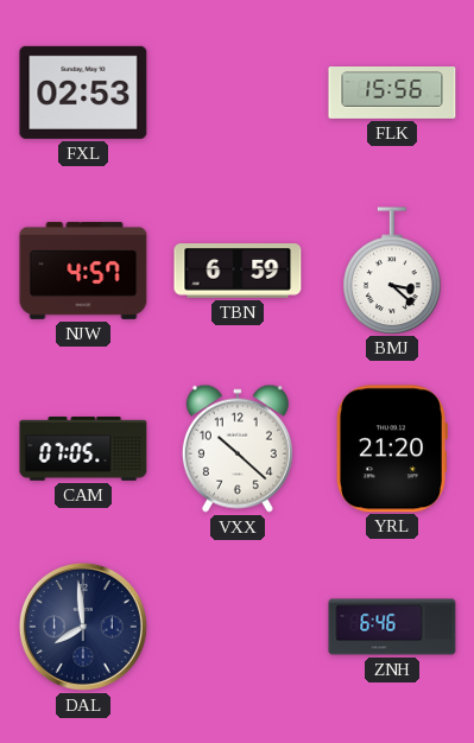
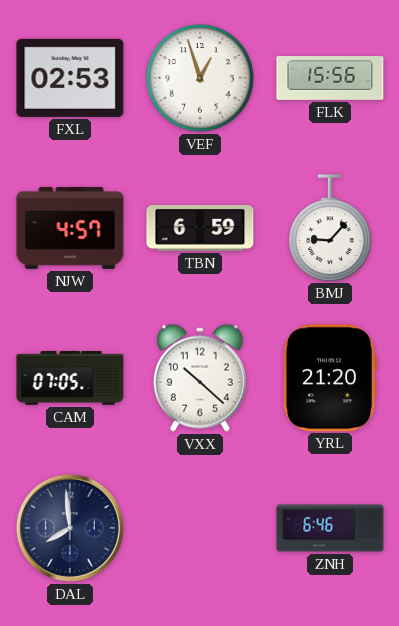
VEF: none -> 12:57 (200, 78)
BMJ: 3:22 -> 9:07 (330, 228)
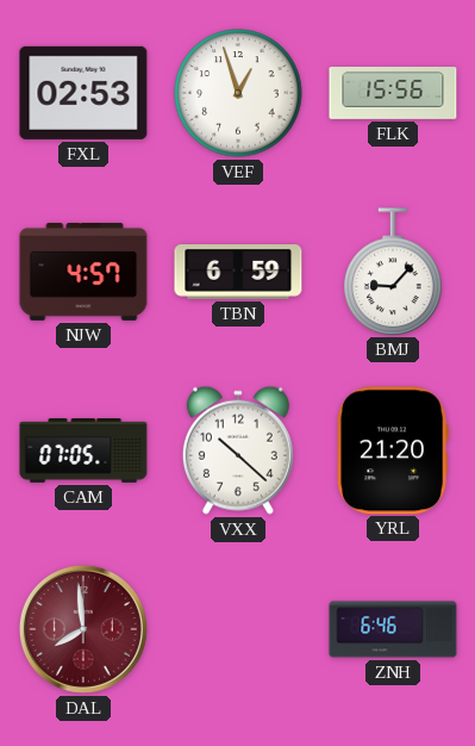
DAL dial: navy -> burgundy (83, 629)
